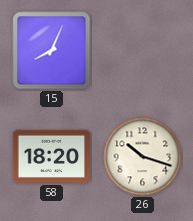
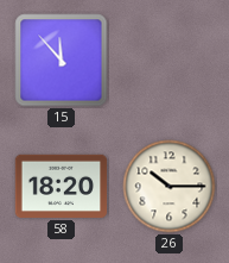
15: 8:04 -> 11:53 (62, 61)
26: 10:18 -> 10:15 (170, 187)
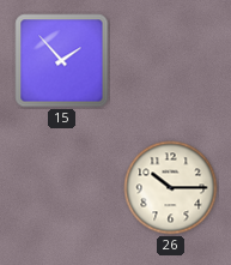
15: 11:53 -> 1:53 (62, 61)
58: 18:20 -> none (62, 186)
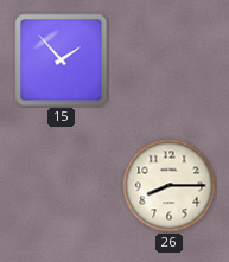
26: 10:15 -> 8:15 (170, 186)
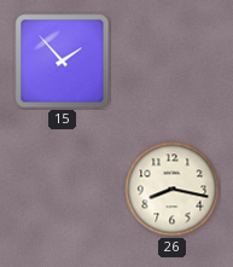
26: 8:15 -> 8:17 (173, 190)
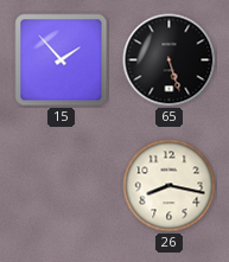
65: none -> 5:27 (170, 60)
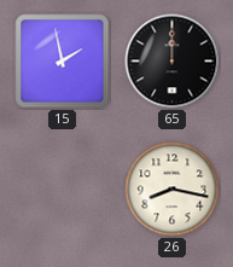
15: 1:53 -> 1:58 (63, 62)
65: 5:27 -> 12:00 (173, 62)
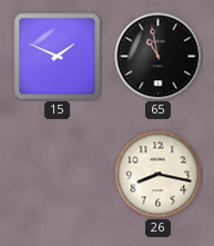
15: 1:58 -> 1:49 (58, 57)
65: 12:00 -> 10:58 (159, 57)
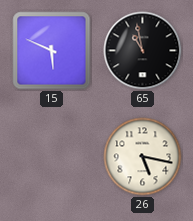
15: 1:49 -> 5:49 (52, 51)
26: 8:17 -> 5:17 (143, 157)
